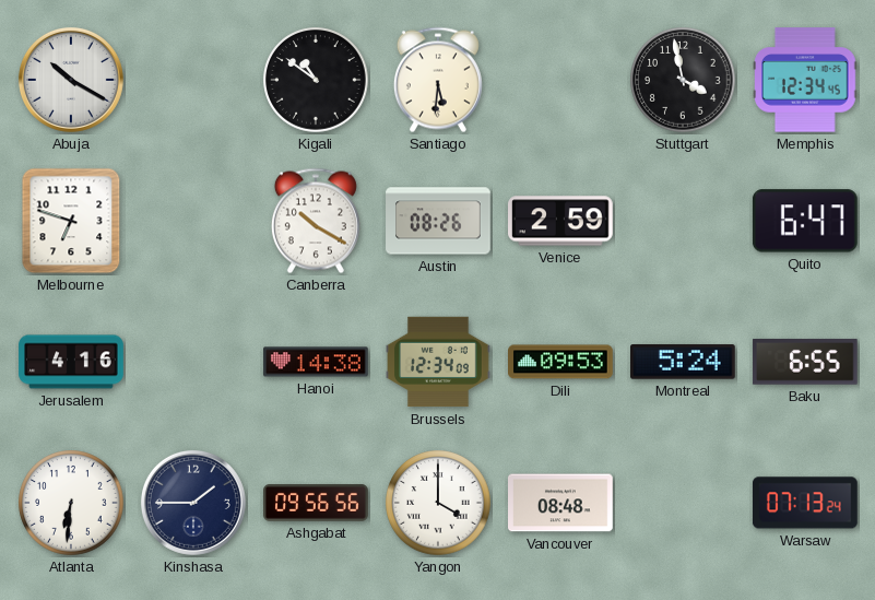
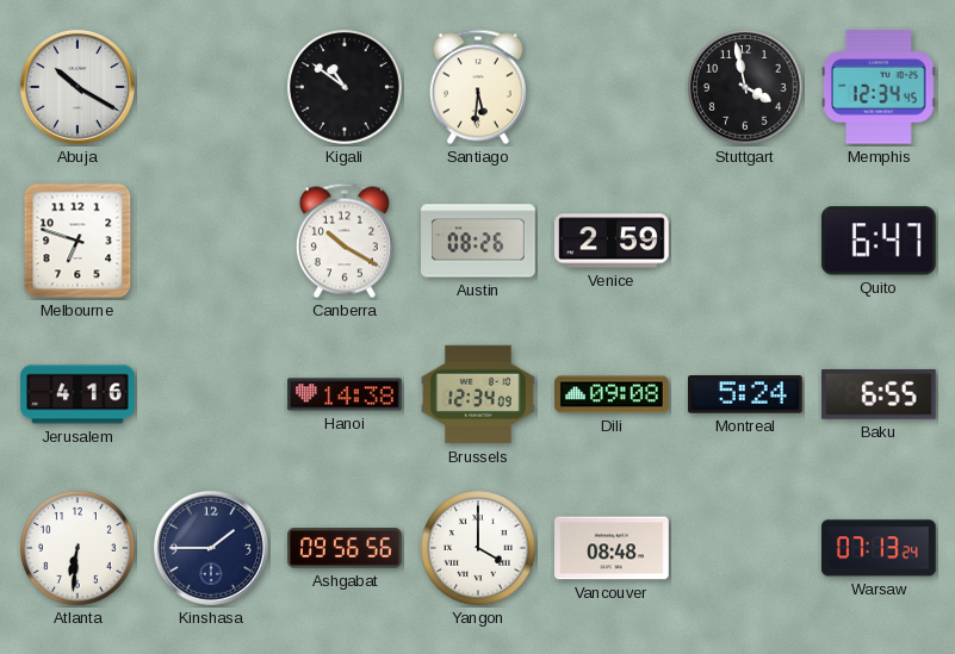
Dili: 09:53 -> 09:08 (613, 394)
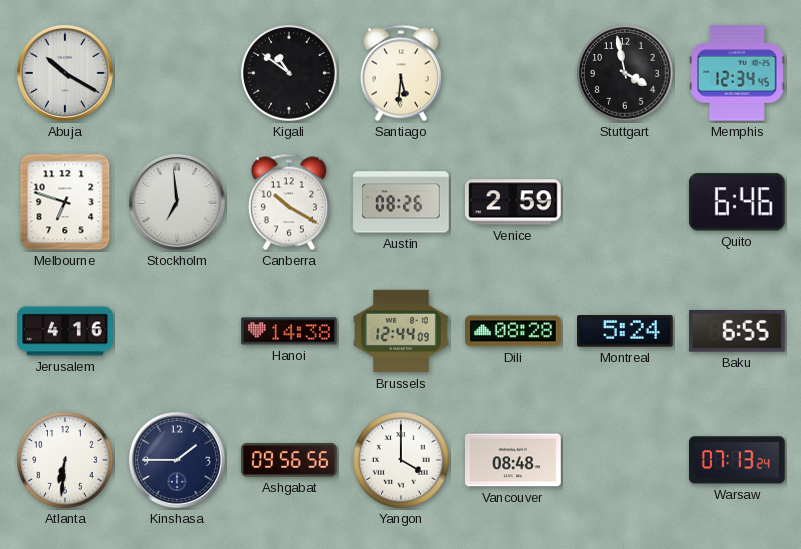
Stockholm: none -> 6:59 (177, 202)
Quito: 6:47 -> 6:46 (737, 202)
Brussels: 12:34 -> 12:44 (401, 331)
Dili: 09:08 -> 08:28 (514, 331)
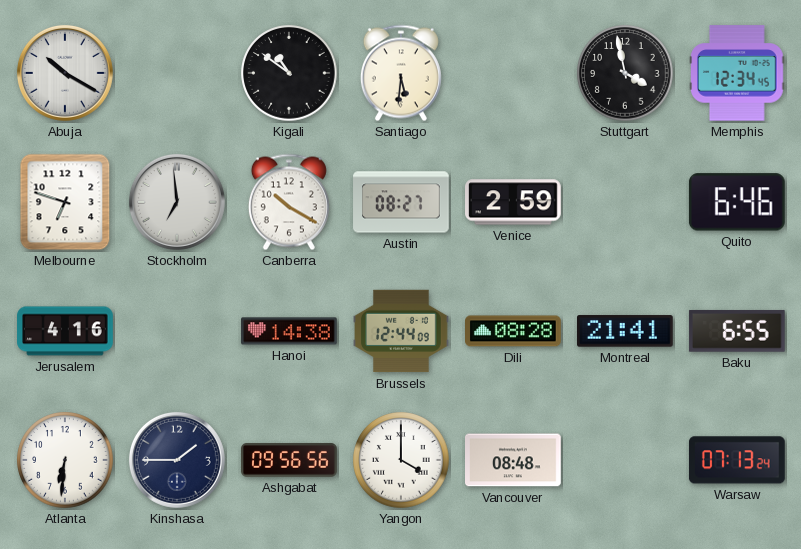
Austin: 08:26 -> 08:27 (401, 202)
Montreal: 5:24 -> 21:41 (626, 331)
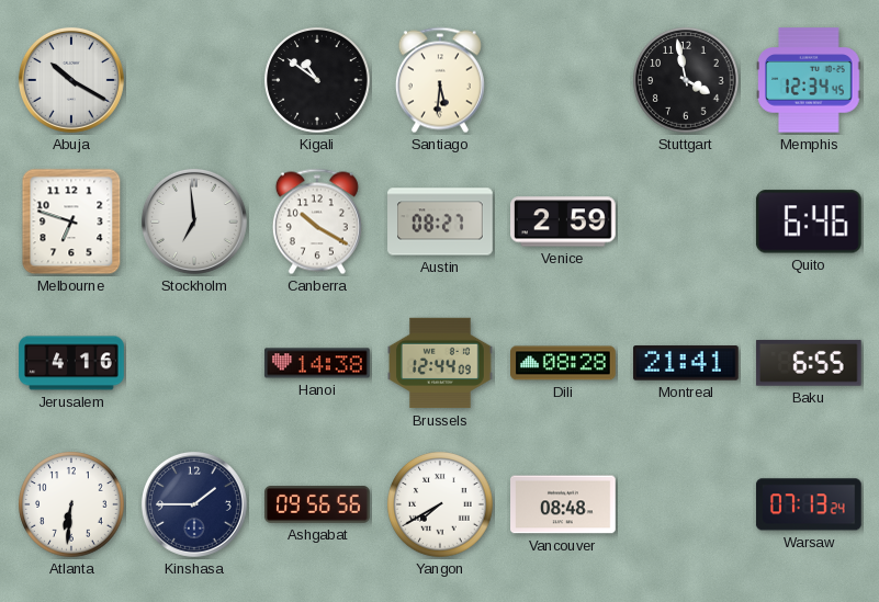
Yangon: 4:00 -> 7:40 (440, 504)
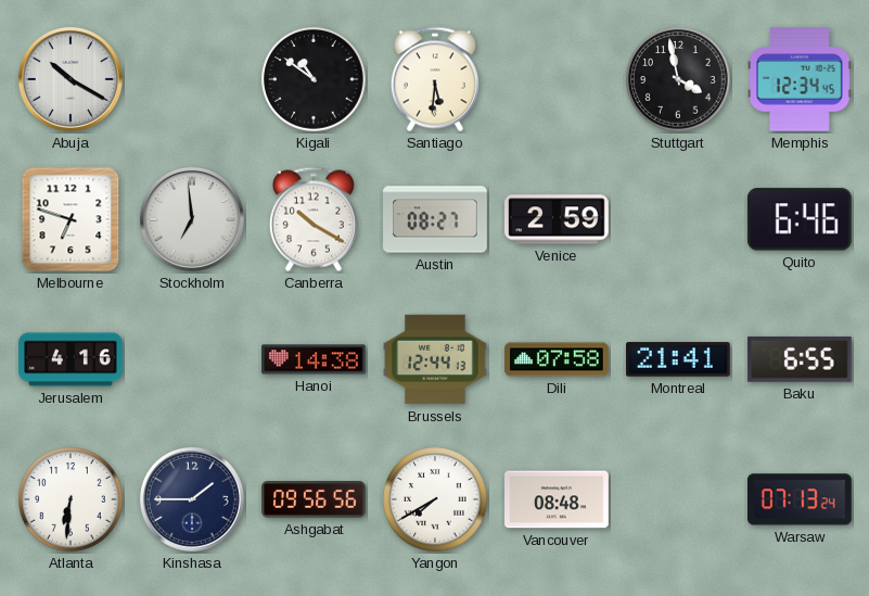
Brussels: 12:44:09 -> 12:44:13 (435, 359)
Dili: 08:28 -> 07:58 (558, 359)
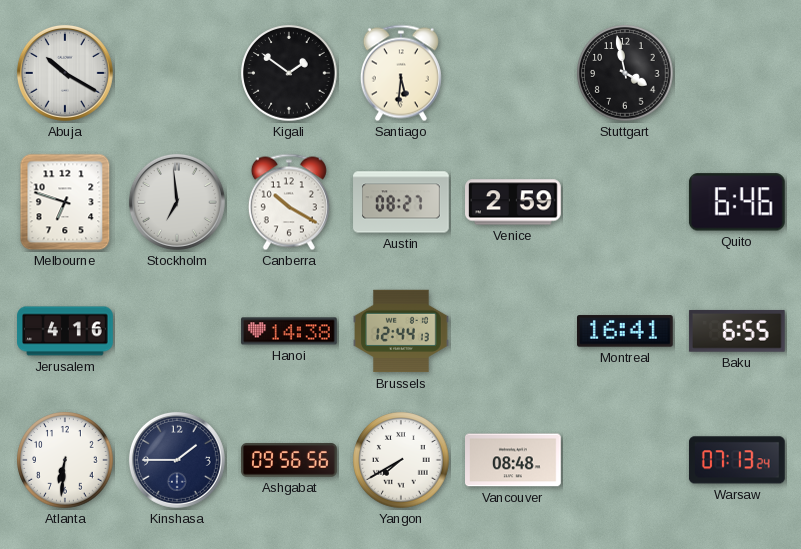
Kigali: 10:51 -> 1:51 (289, 73)
Memphis: 12:34 -> none (801, 79)
Dili: 07:58 -> none (558, 359)
Montreal: 21:41 -> 16:41 (626, 331)
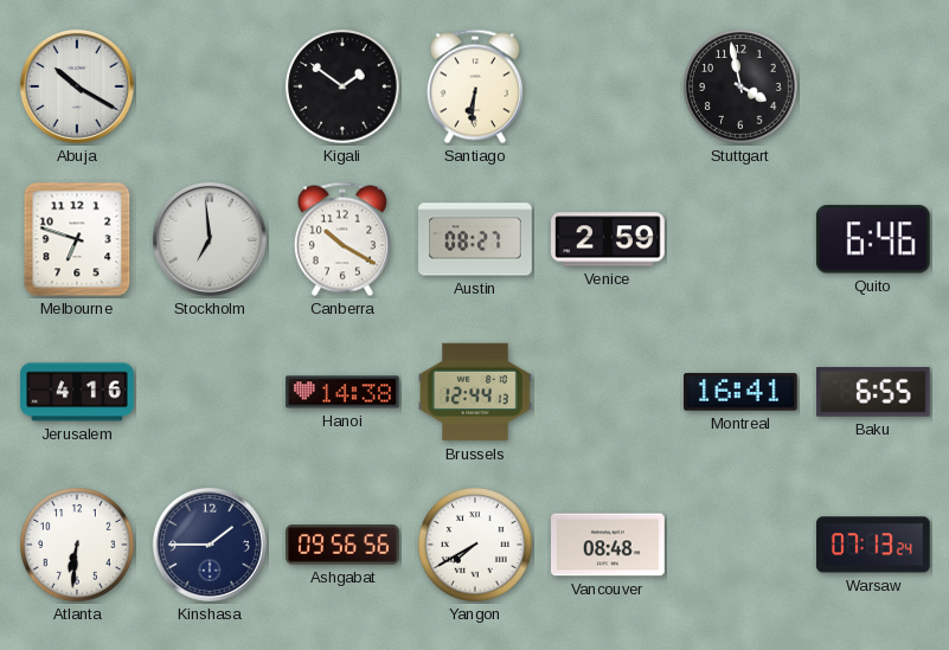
Santiago: 5:31 -> 6:31 (475, 86)
